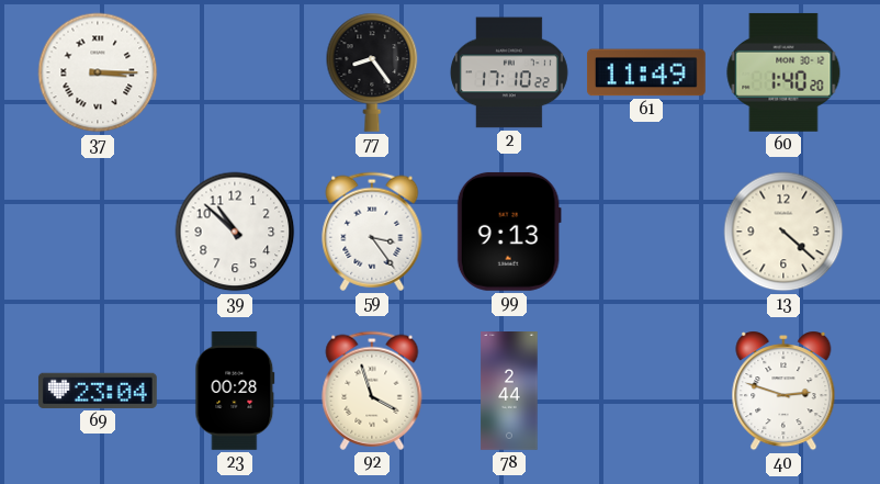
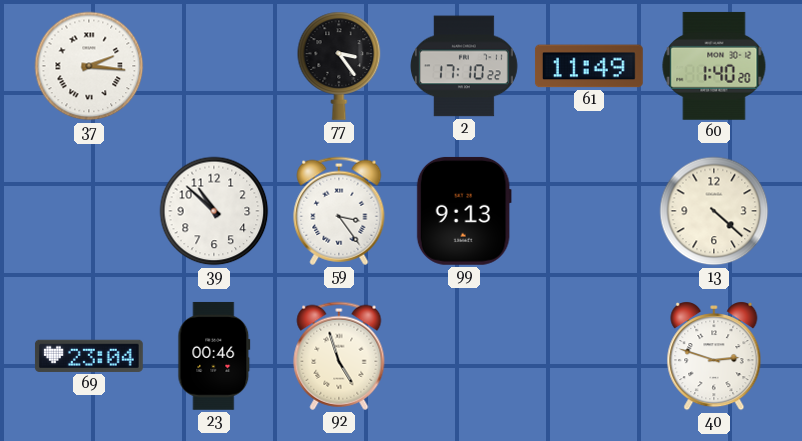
37: 3:15 -> 2:16 (89, 66)
77: 8:24 -> 3:24 (339, 66)
23: 00:28 -> 00:46 (214, 356)
92: 3:57 -> 4:57 (339, 356)
78: 2:44 -> none (509, 392)
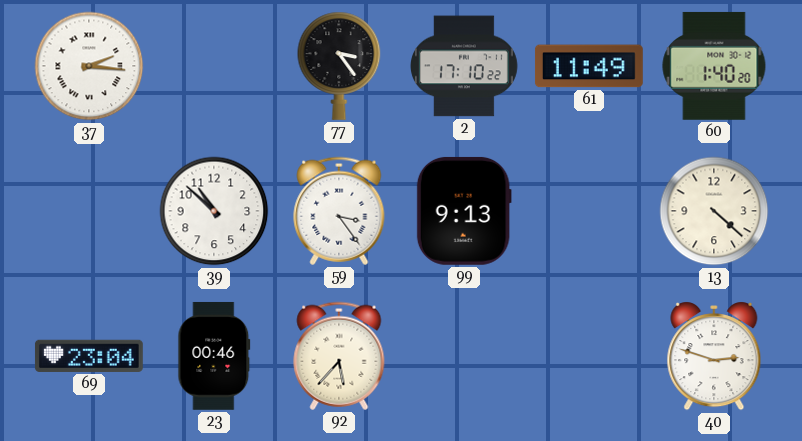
92: 4:57 -> 5:37 (339, 356)
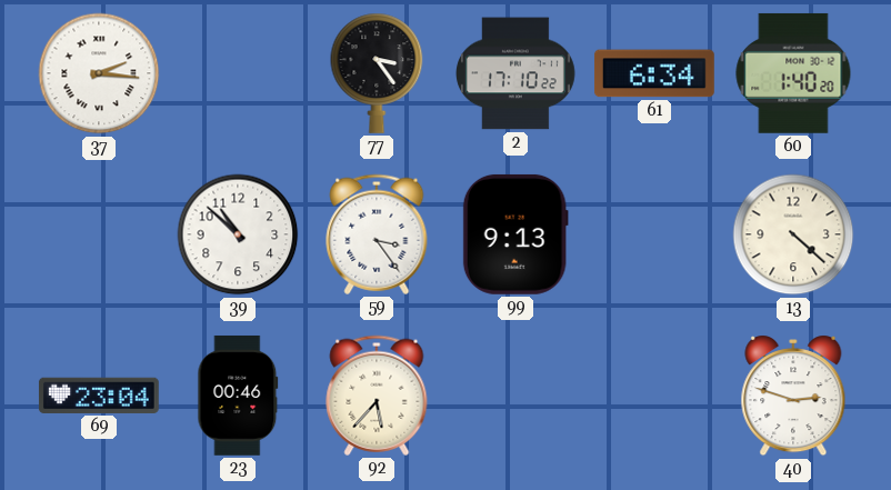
61: 11:49 -> 6:34 (654, 73)
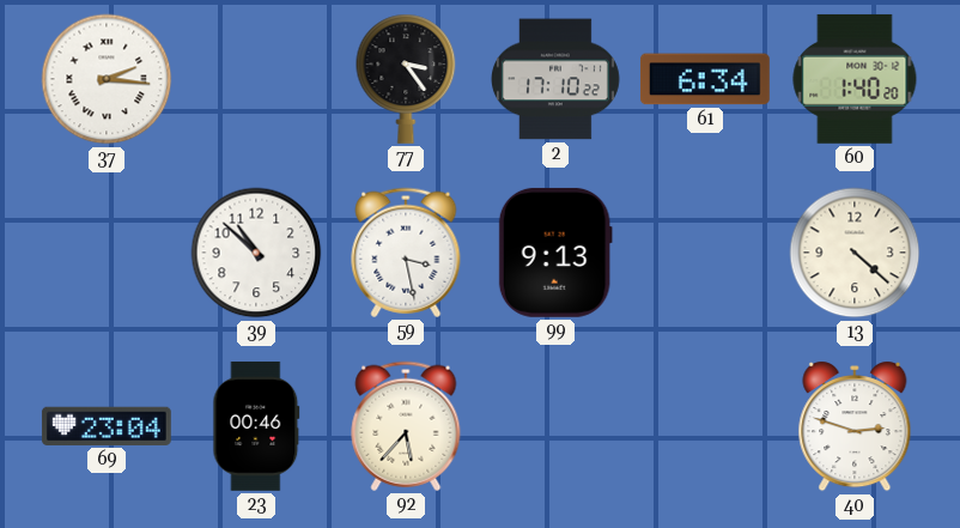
59: 3:24 -> 3:28 (406, 253)
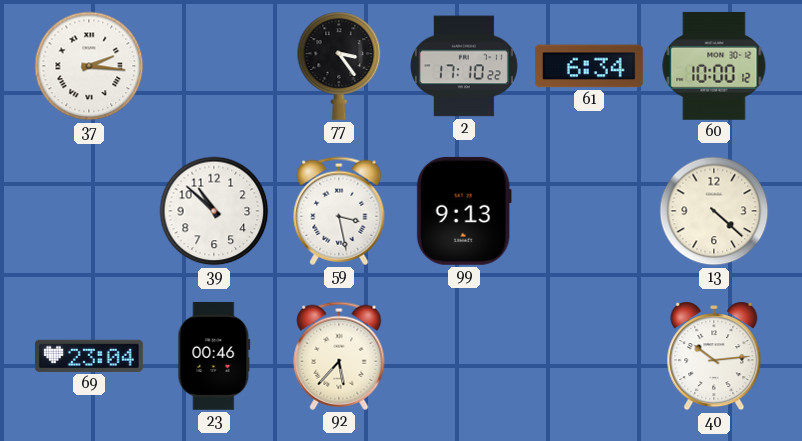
60: 1:40 -> 10:00 (714, 66)
40: 2:48 -> 10:14 (714, 356)
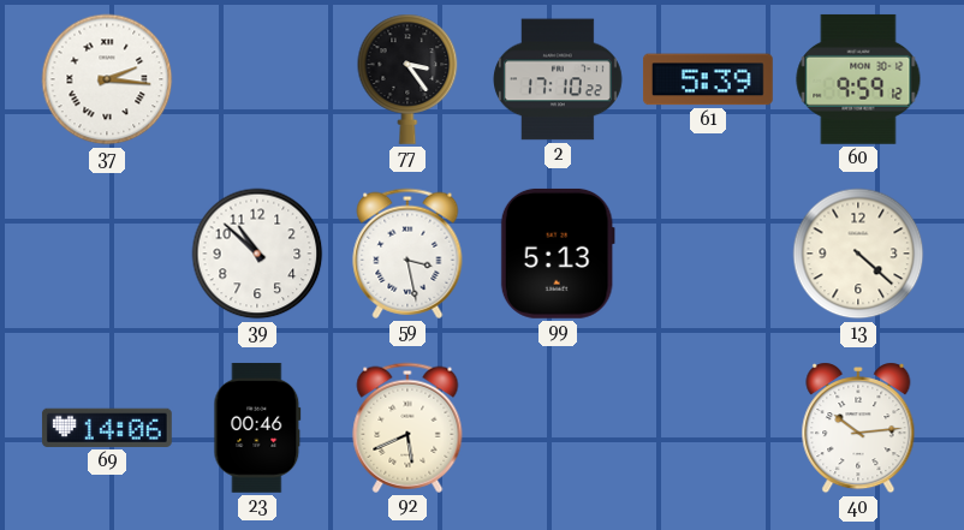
61: 6:34 -> 5:39 (708, 79)
60: 10:00 -> 9:59 (858, 79)
99: 9:13 -> 5:13 (558, 254)
69: 23:04 -> 14:06 (107, 428)
92: 5:37 -> 5:41 (407, 428)
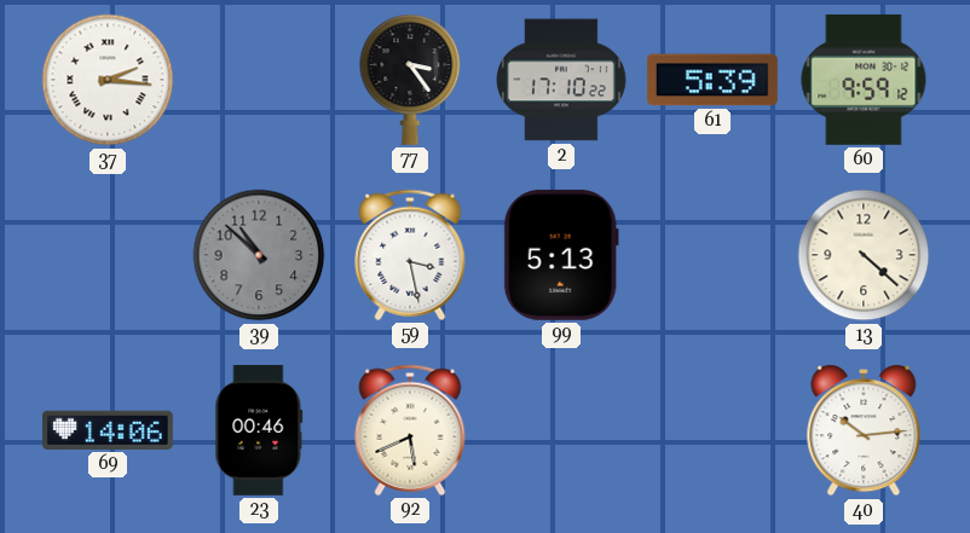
39 dial: white -> grey (259, 255)
